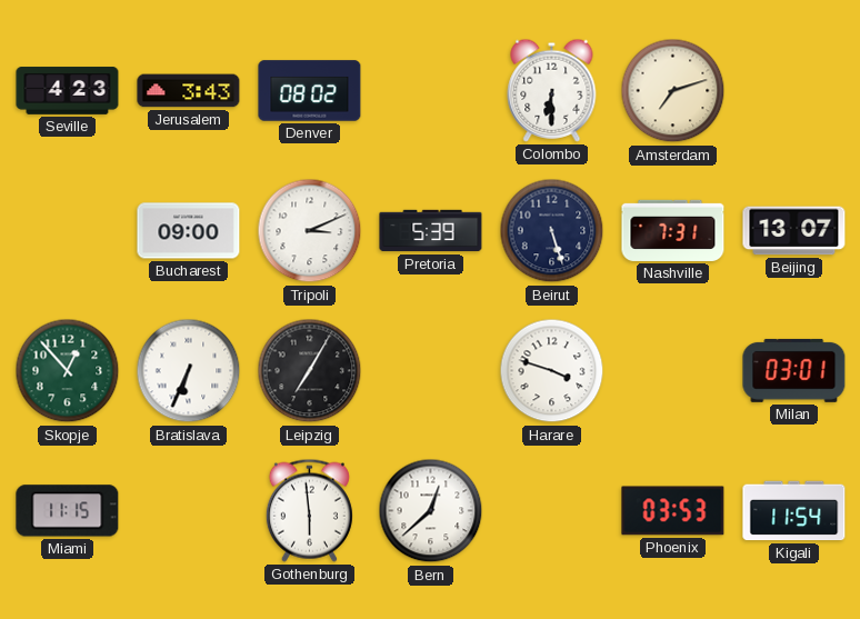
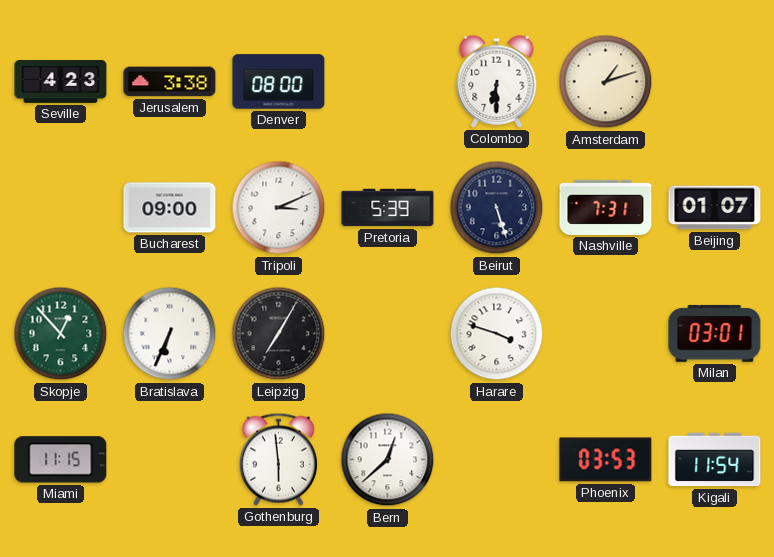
Jerusalem: 3:43 -> 3:38 (170, 82)
Denver: 08:02 -> 08:00 (279, 82)
Amsterdam: 7:12 -> 1:12 (606, 82)
Beijing: 13:07 -> 01:07 (715, 208)
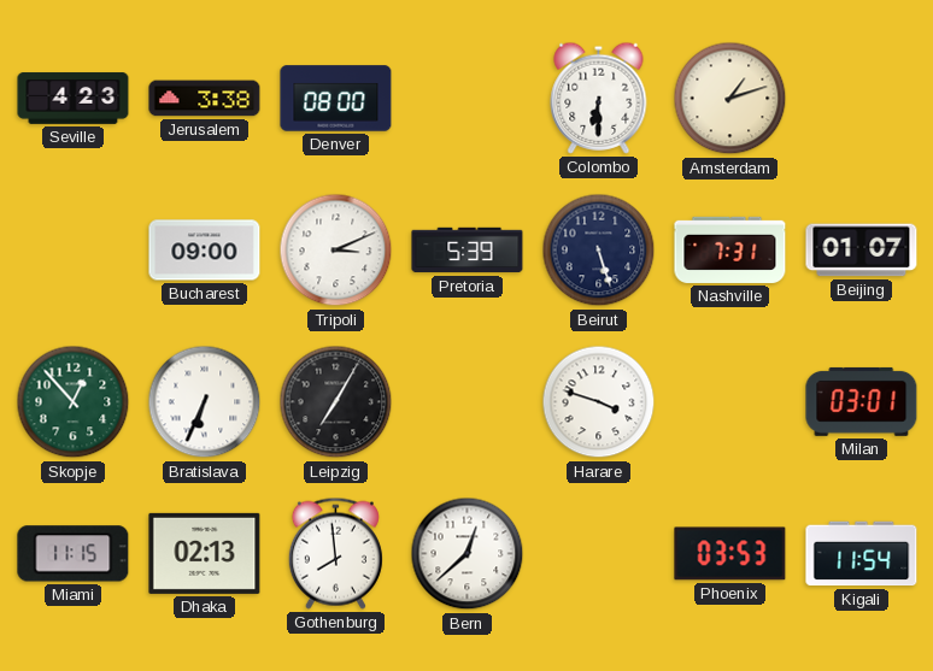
Dhaka: none -> 02:13 (205, 553)
Gothenburg: 5:59 -> 7:59 (335, 553)
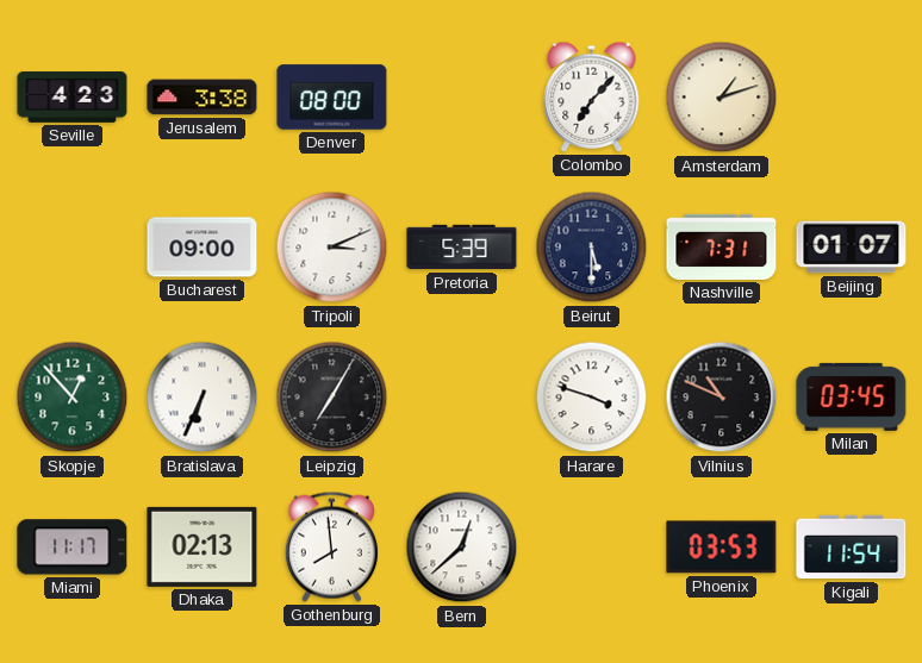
Colombo: 6:30 -> 7:07 (592, 96)
Beirut: 5:27 -> 5:30 (592, 248)
Vilnius: none -> 10:49 (722, 398)
Milan: 03:01 -> 03:45 (852, 396)
Miami: 11:15 -> 11:17 (73, 548)
